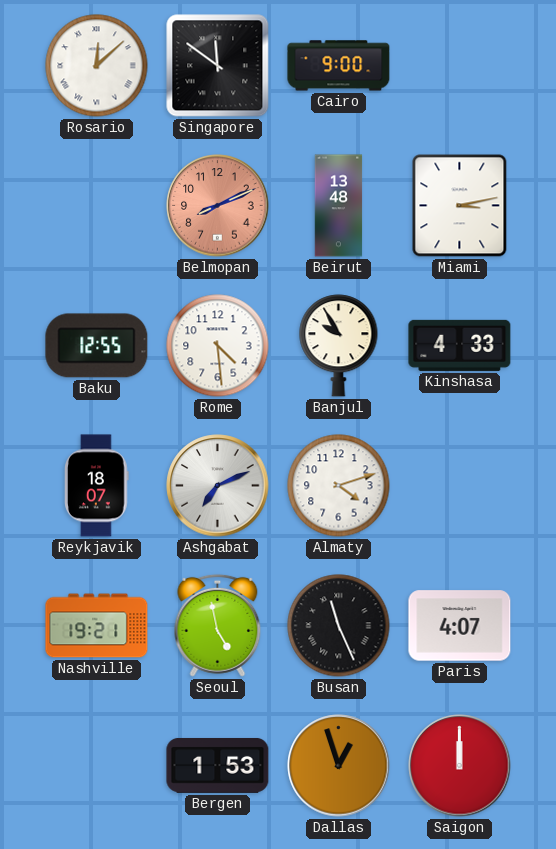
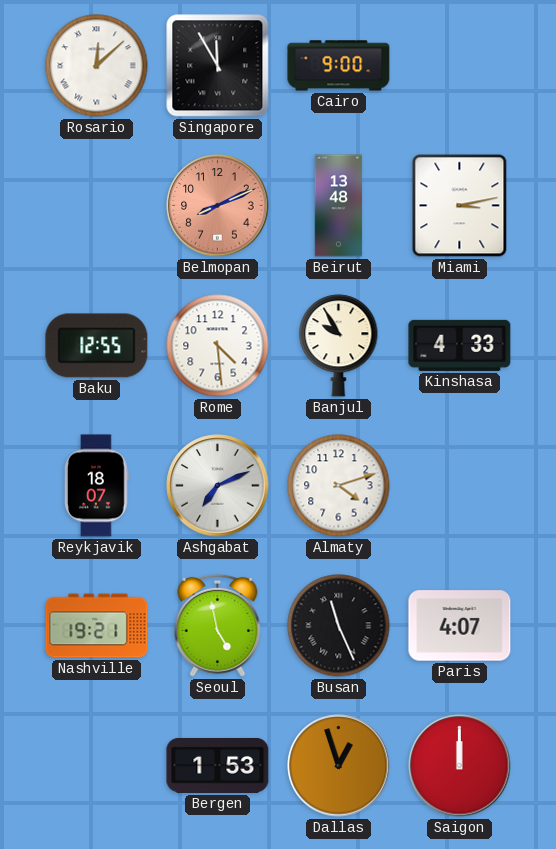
Singapore: 11:51 -> 11:55 (218, 66)
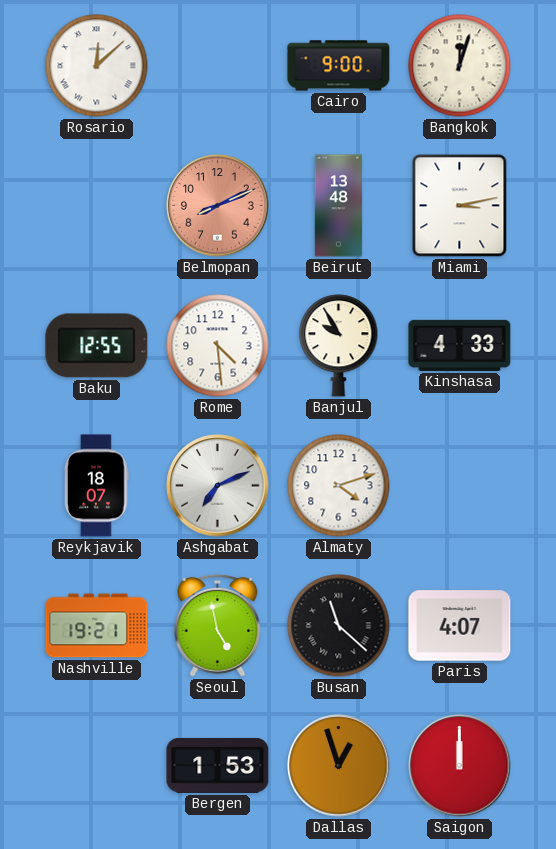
Singapore: 11:55 -> none (218, 66)
Bangkok: none -> 12:03 (460, 66)
Busan: 11:26 -> 11:22 (339, 626)
